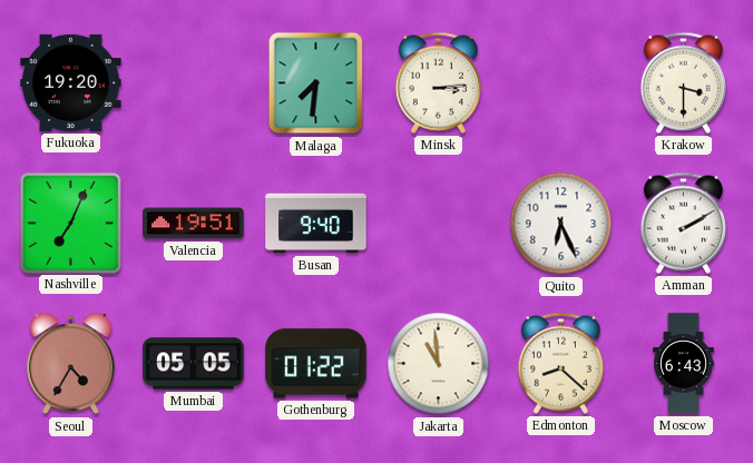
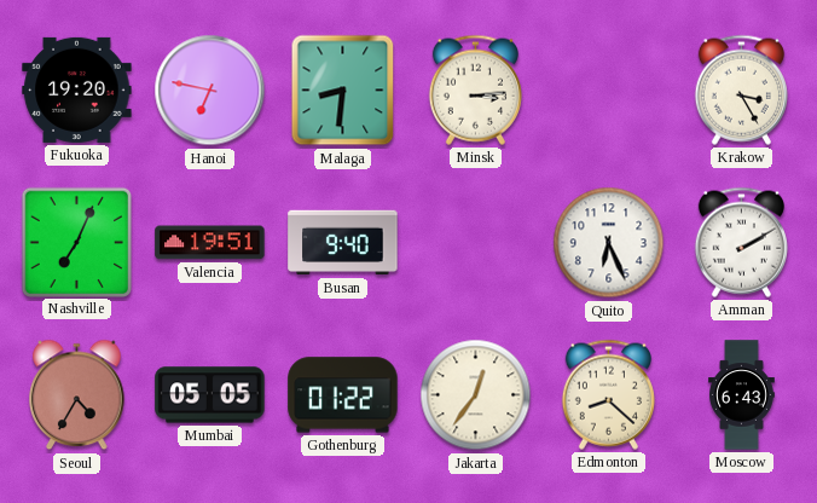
Hanoi: none -> 6:47 (210, 91)
Malaga: 7:31 -> 8:31 (343, 91)
Krakow: 3:30 -> 3:25 (741, 89)
Jakarta: 10:59 -> 12:36 (476, 395)
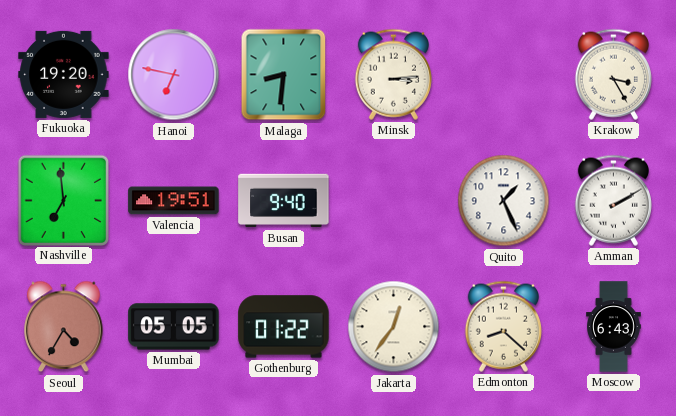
Nashville: 7:04 -> 6:59 (63, 200)
Quito: 6:26 -> 1:26 (504, 201)
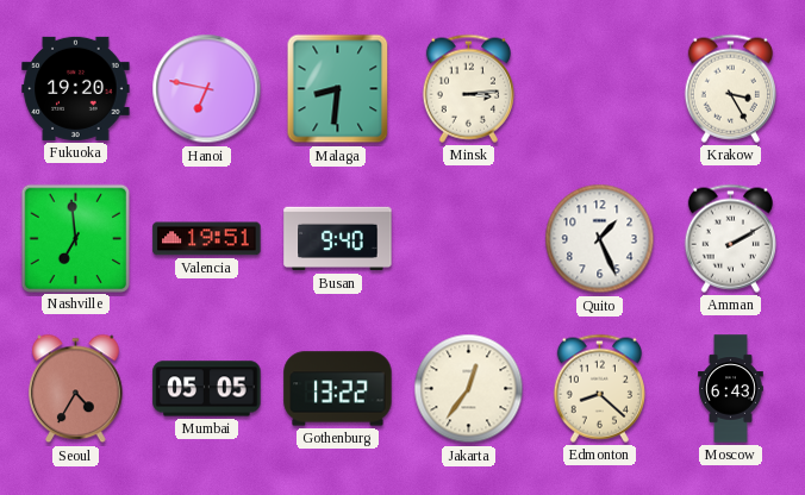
Gothenburg: 01:22 -> 13:22 (338, 389)
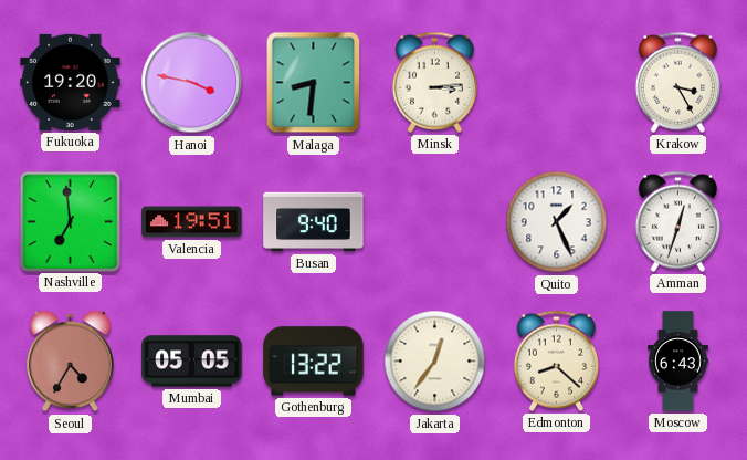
Hanoi: 6:47 -> 3:47 (192, 83)
Amman: 2:10 -> 12:33 (677, 221)
